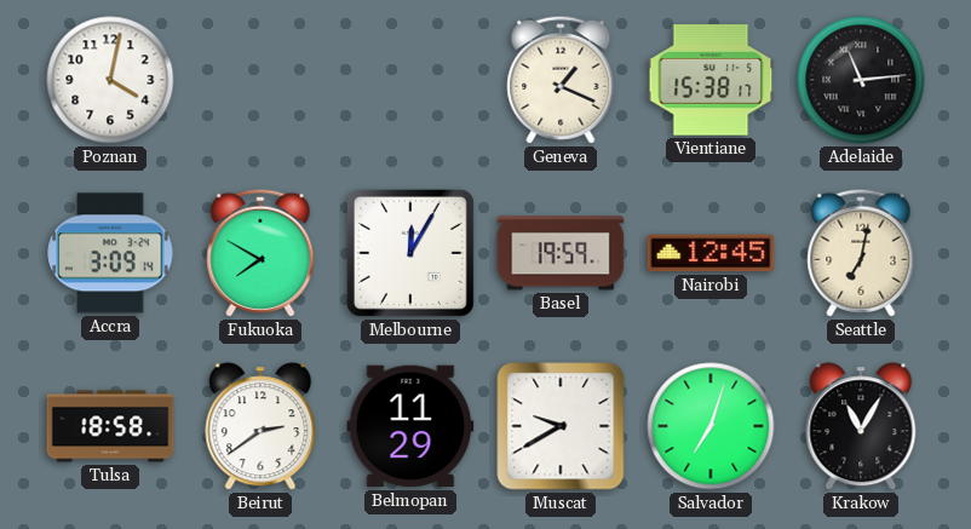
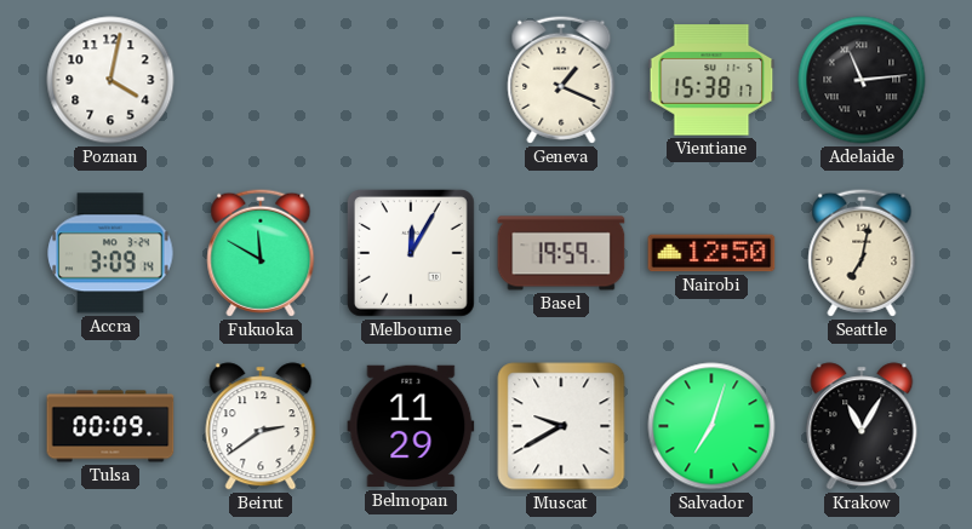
Fukuoka: 7:50 -> 11:50 (261, 253)
Nairobi: 12:45 -> 12:50 (711, 253)
Tulsa: 18:58 -> 00:09 (110, 426)
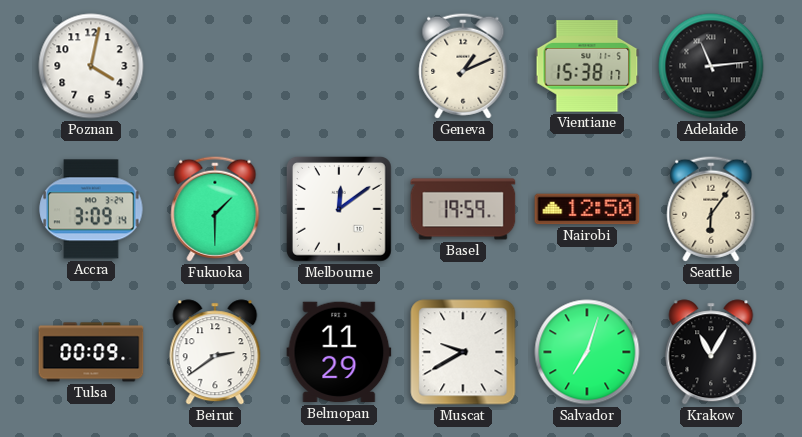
Geneva: 1:19 -> 1:11 (463, 66)
Fukuoka: 11:50 -> 1:30 (215, 209)
Melbourne: 12:05 -> 12:09 (339, 209)
Seattle: 7:02 -> 6:06 (711, 209)
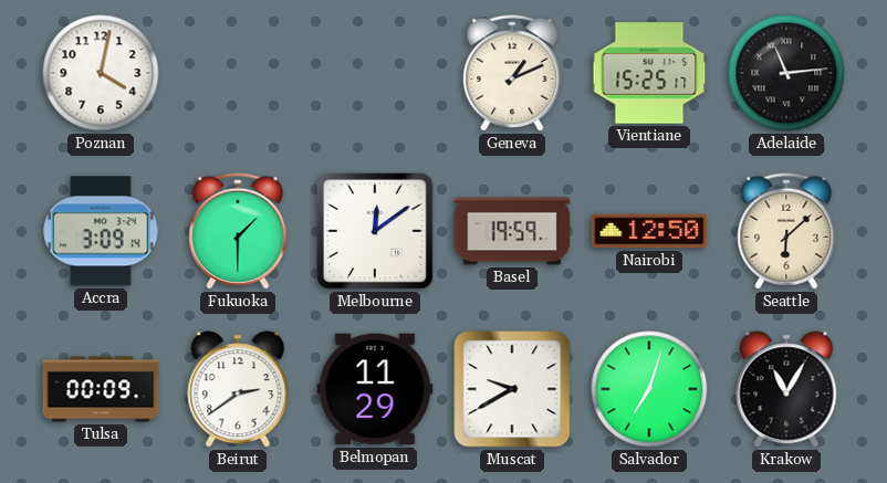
Vientiane: 15:38 -> 15:25 (649, 73)
Seattle: 6:06 -> 6:08 (786, 231)
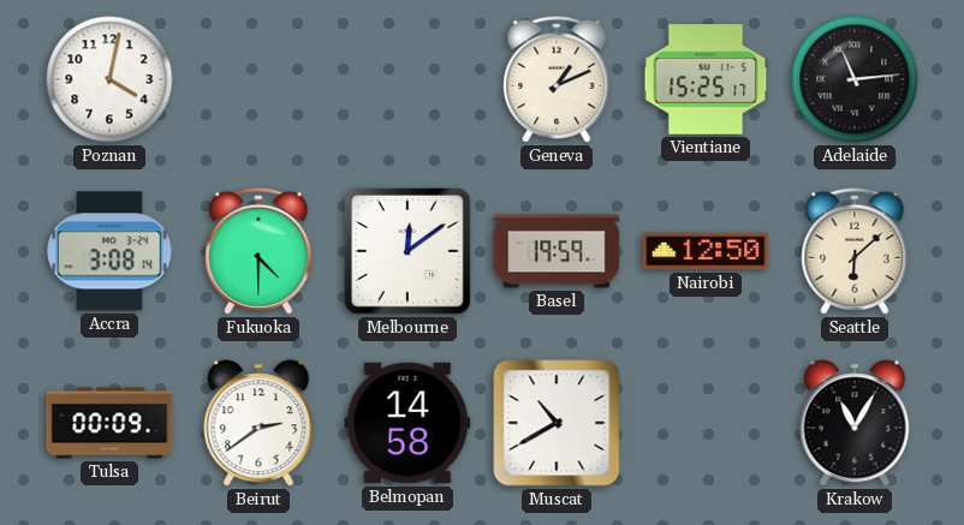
Accra: 3:09 -> 3:08 (109, 251)
Fukuoka: 1:30 -> 4:30 (258, 251)
Belmopan: 11:29 -> 14:58 (407, 423)
Muscat: 9:40 -> 10:40 (557, 423)
Salvador: 7:03 -> none (649, 389)
